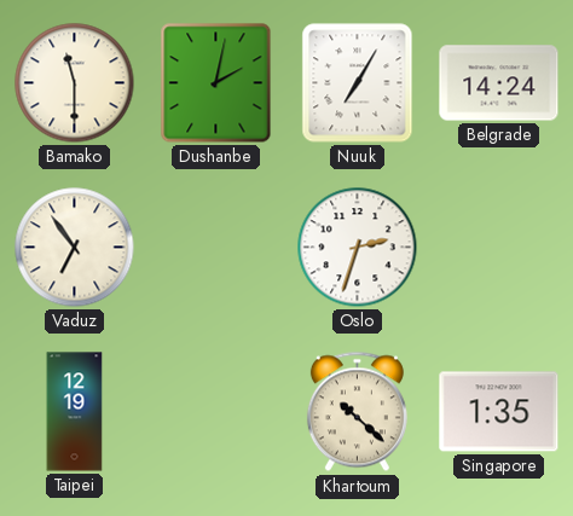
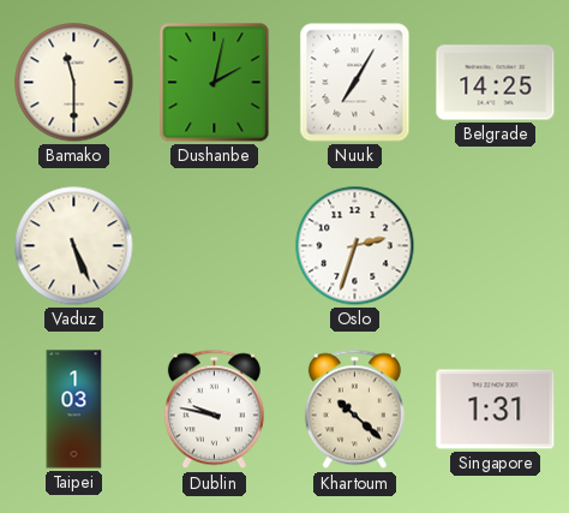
Belgrade: 14:24 -> 14:25 (496, 83)
Vaduz: 6:54 -> 5:26 (74, 246)
Taipei: 12:19 -> 1:03 (74, 410)
Dublin: none -> 9:47 (214, 410)
Singapore: 1:35 -> 1:31 (496, 410)
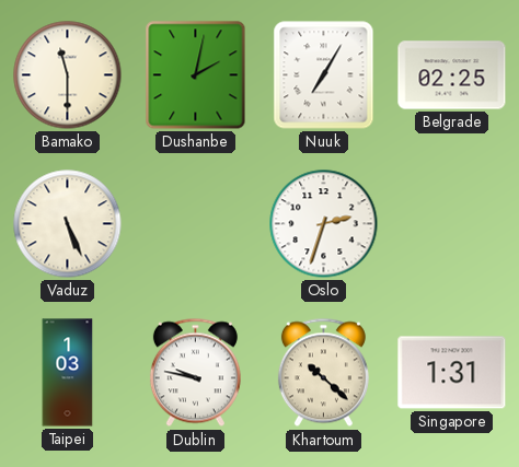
Belgrade: 14:25 -> 02:25 (452, 75)
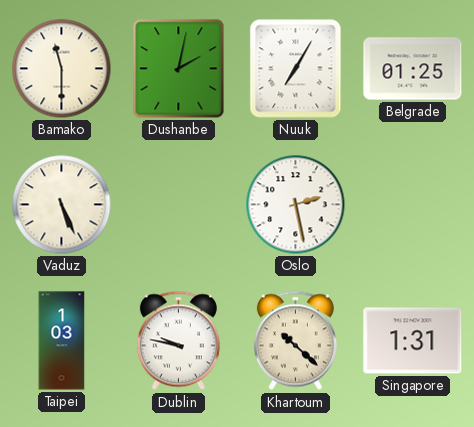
Belgrade: 02:25 -> 01:25 (413, 69)
Oslo: 2:33 -> 2:28 (296, 205)
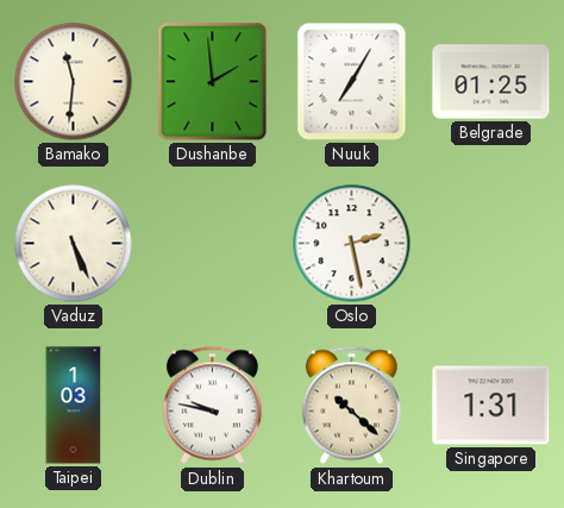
Bamako: 11:30 -> 11:31 (74, 82)
Dushanbe: 2:02 -> 1:59 (213, 82)
